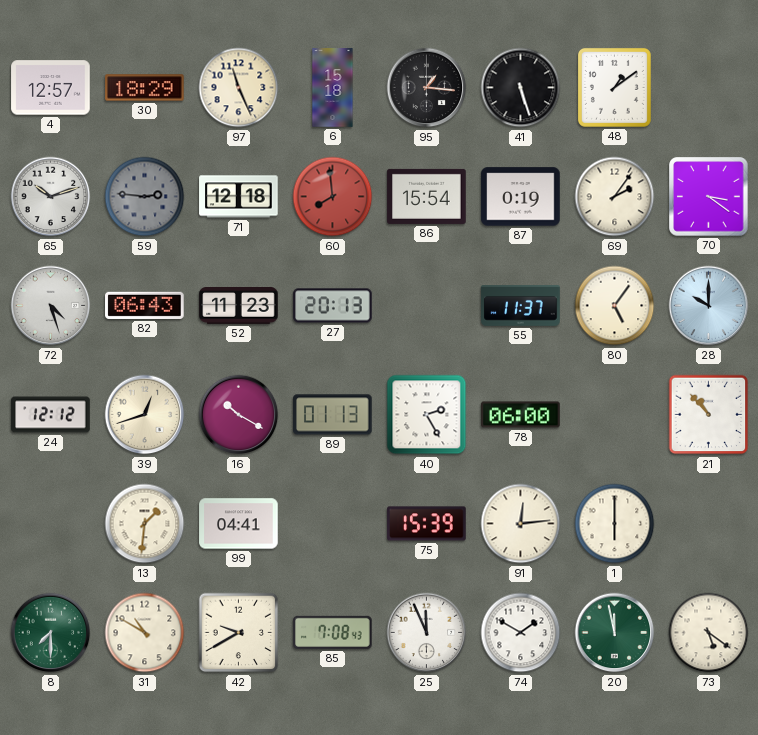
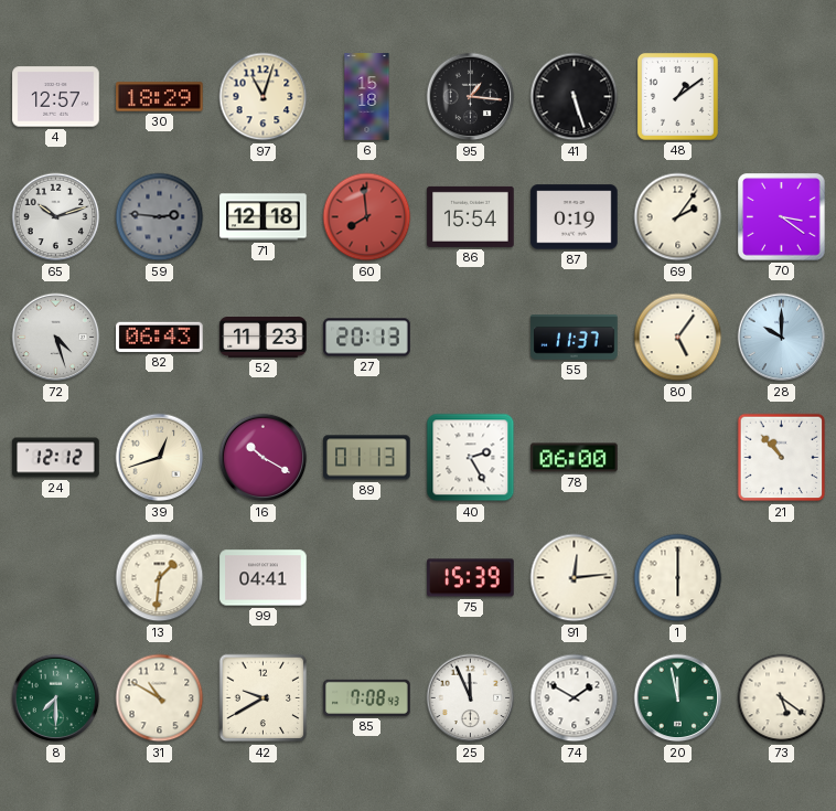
97: 11:26 -> 11:03 (264, 97)
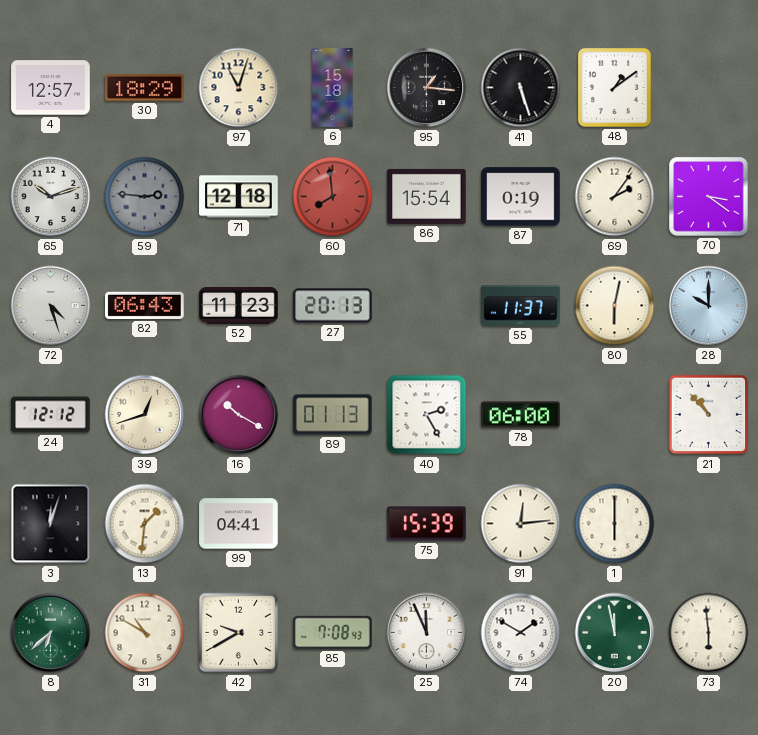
80: 5:06 -> 6:02 (615, 306)
3: none -> 12:03 (51, 524)
8: 7:30 -> 6:38 (51, 633)
73: 5:21 -> 5:59 (709, 633)
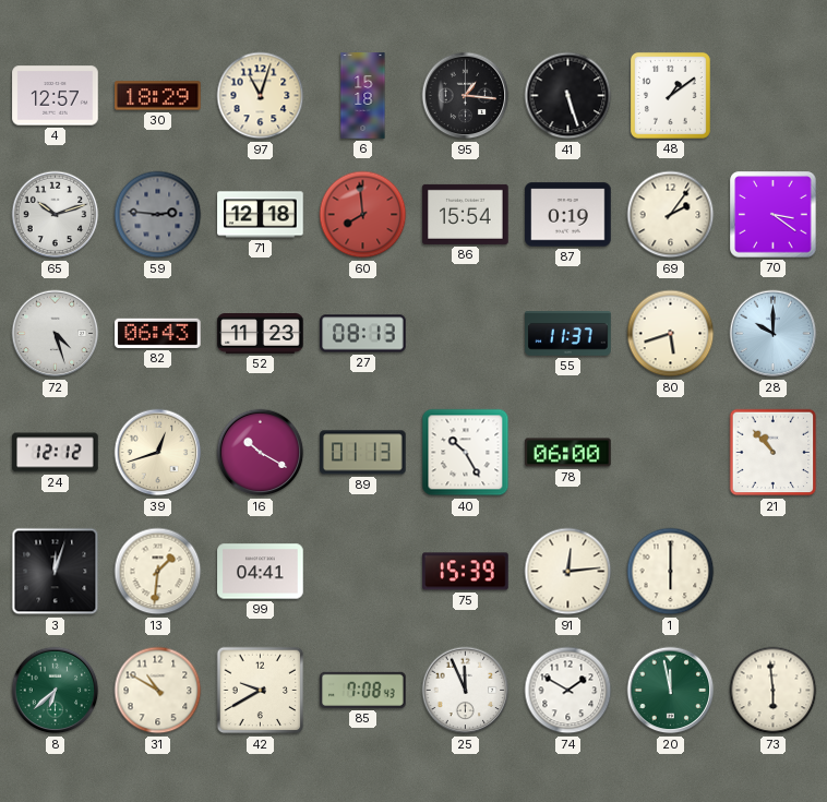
27: 20:13 -> 08:13 (363, 334)
80: 6:02 -> 5:42 (671, 334)
40: 2:25 -> 10:25 (466, 453)
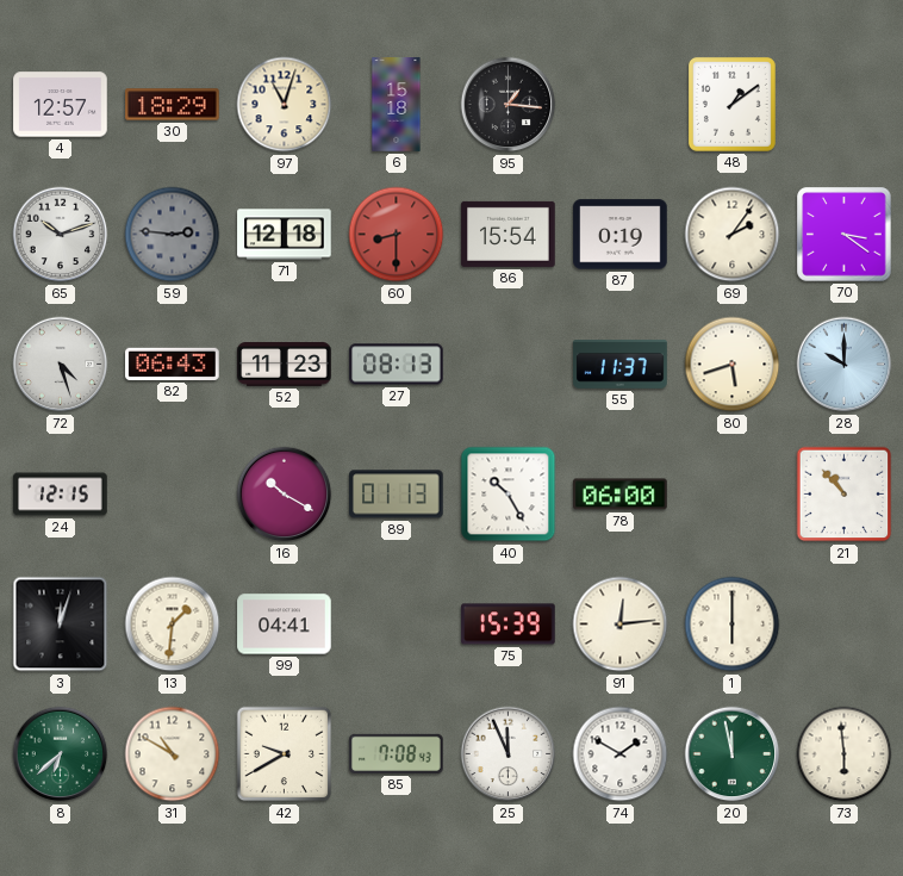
41: 5:27 -> none (568, 96)
60: 7:59 -> 8:30 (397, 235)
24: 12:12 -> 12:15 (61, 495)
39: 12:42 -> none (158, 453)
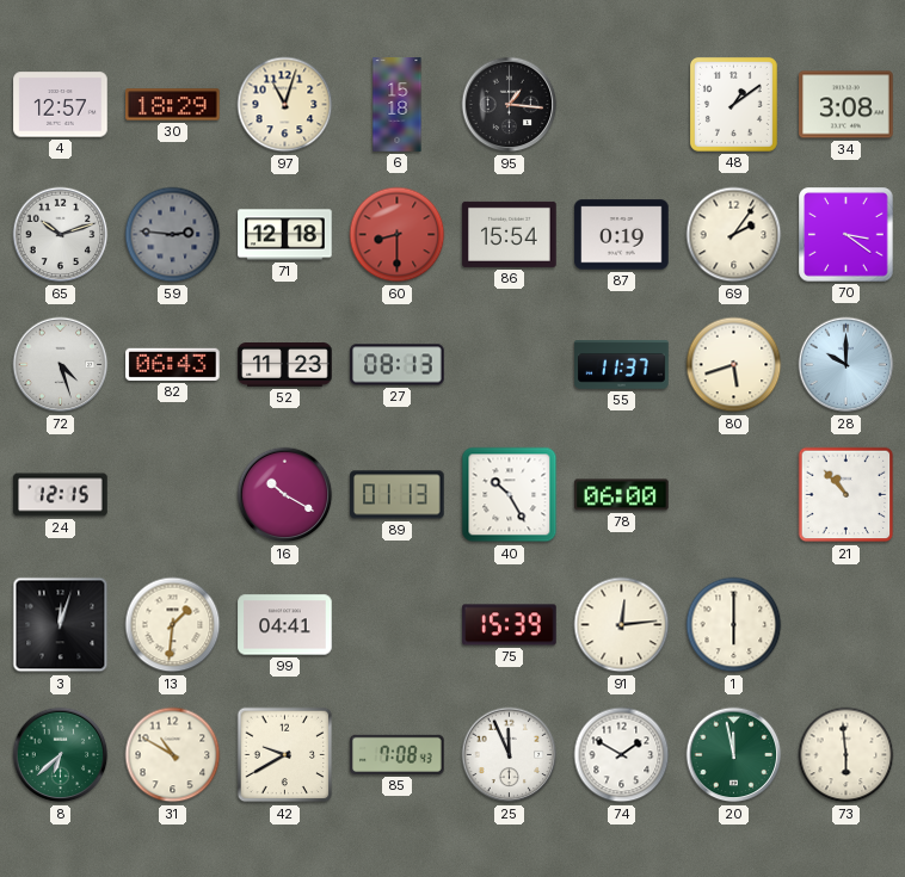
34: none -> 3:08 (846, 105)
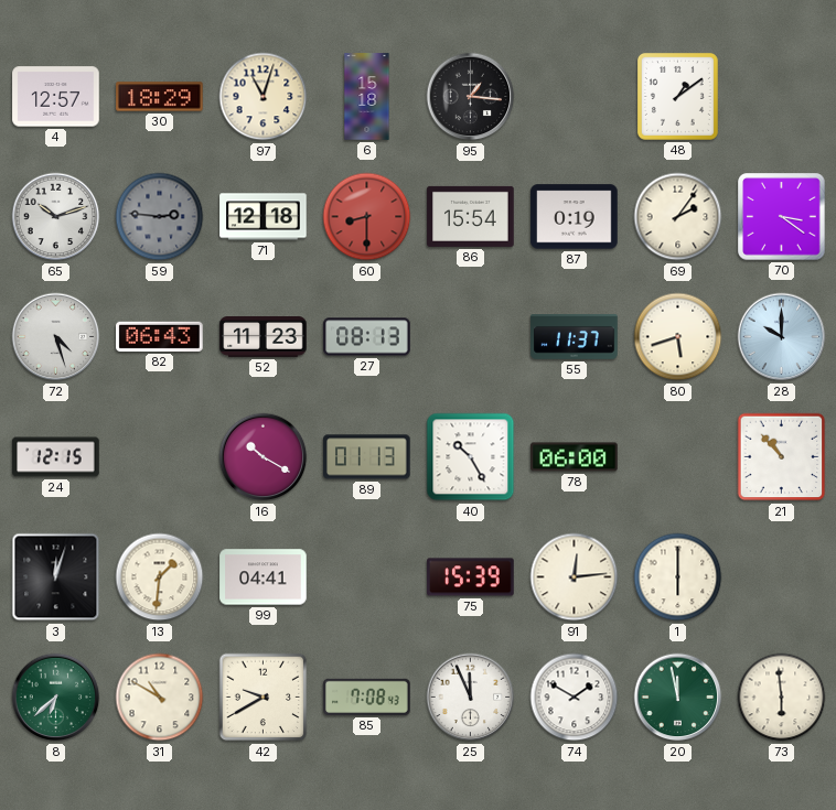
34: 3:08 -> none (846, 105)
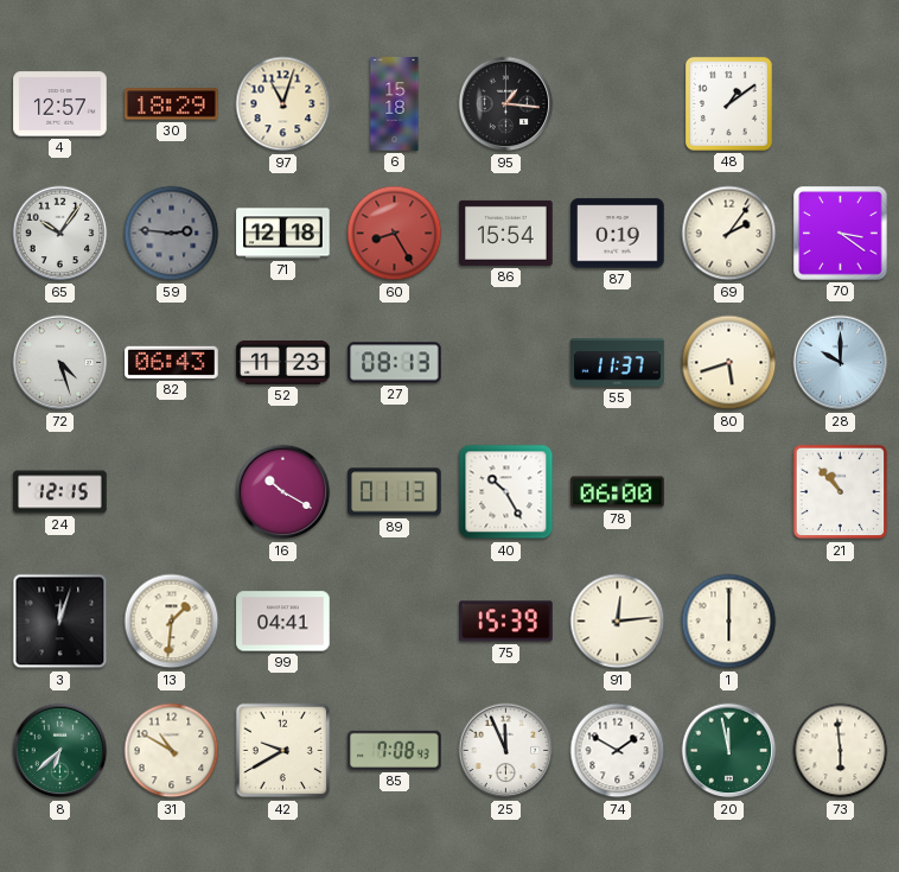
65: 10:12 -> 10:06 (60, 234)
60: 8:30 -> 8:25 (395, 234)
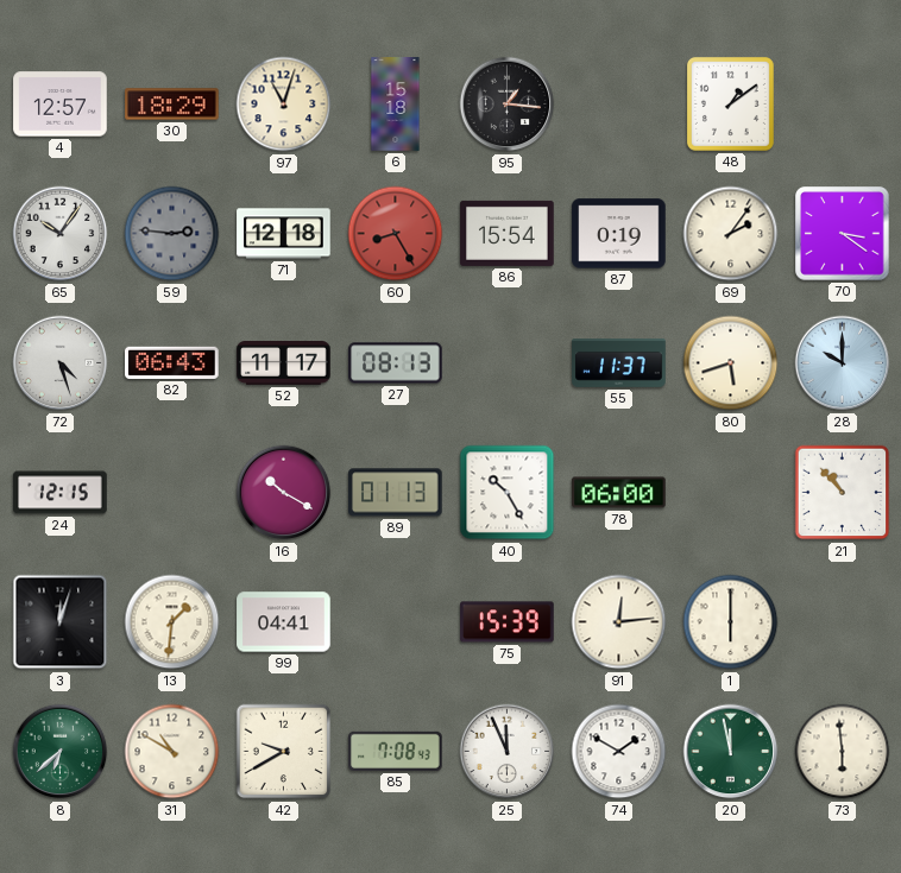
52: 11:23 -> 11:17 (284, 363)
